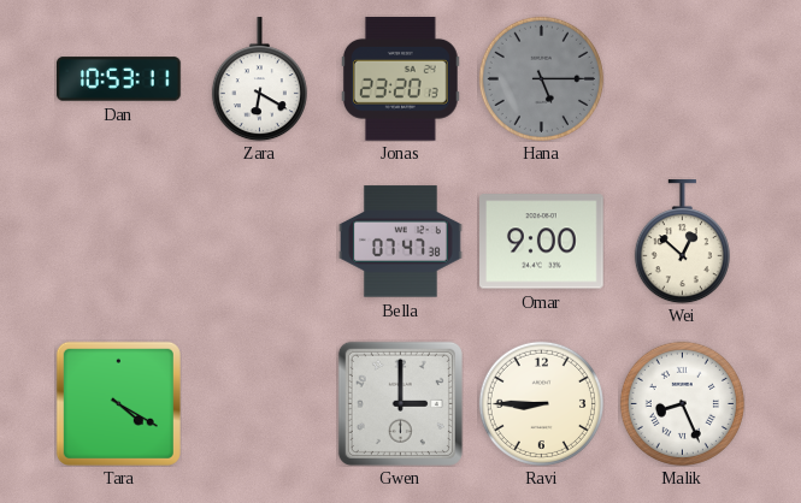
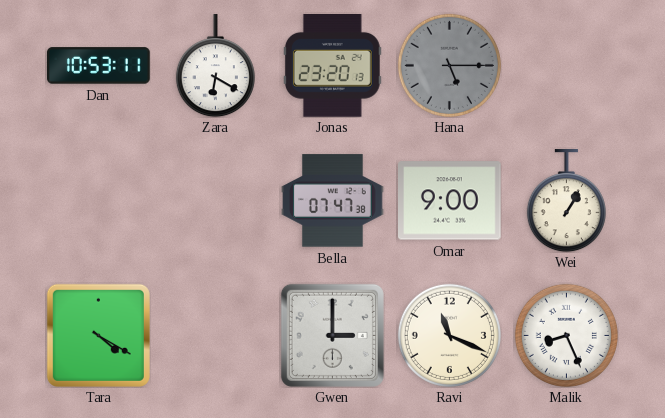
Wei: 12:52 -> 1:05 (566, 201)
Ravi: 8:45 -> 11:19 (449, 335)
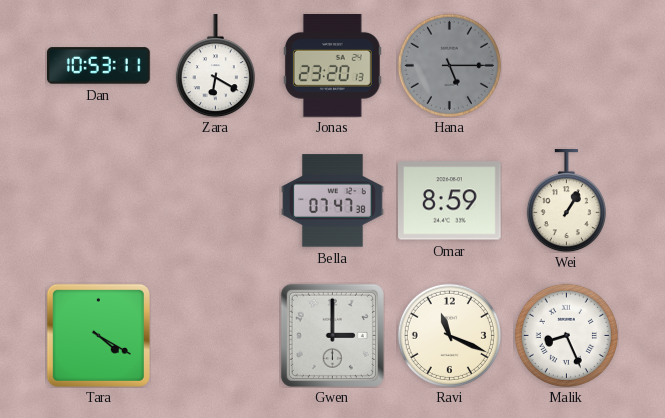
Omar: 9:00 -> 8:59 (450, 201)
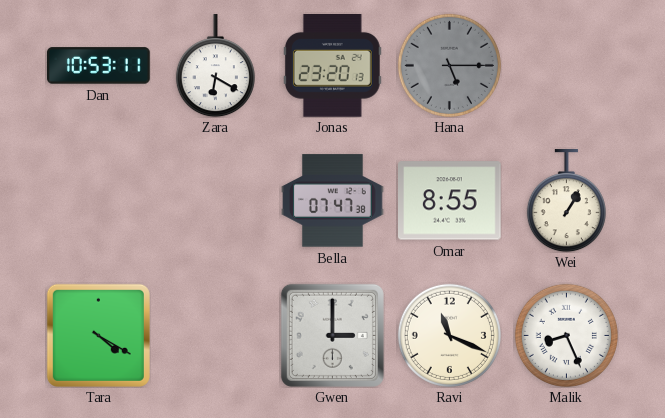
Omar: 8:59 -> 8:55 (450, 201)
